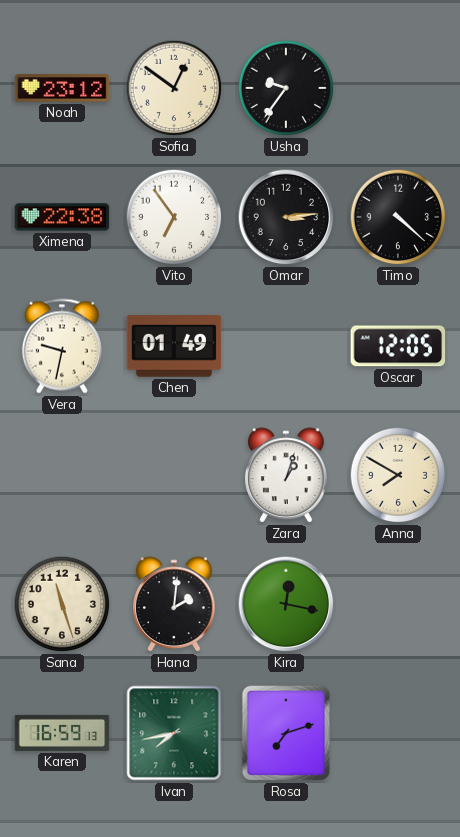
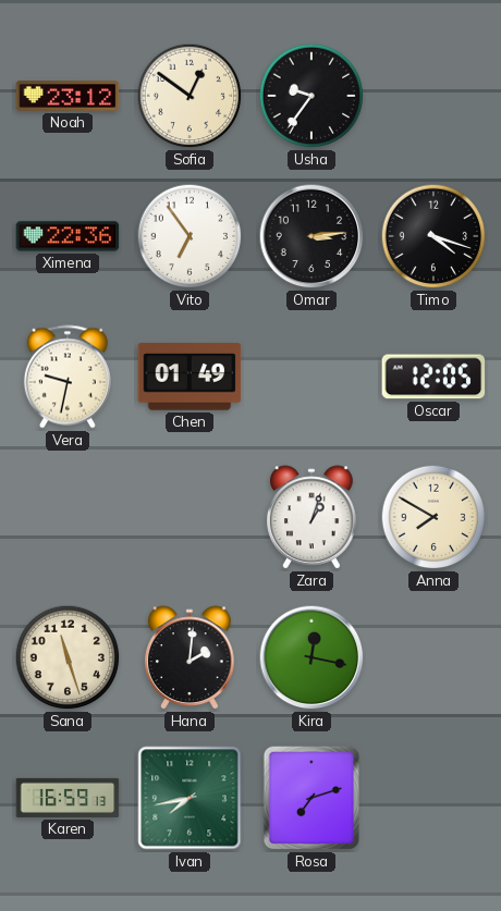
Ximena: 22:38 -> 22:36 (68, 236)
Timo: 4:22 -> 4:18 (433, 236)
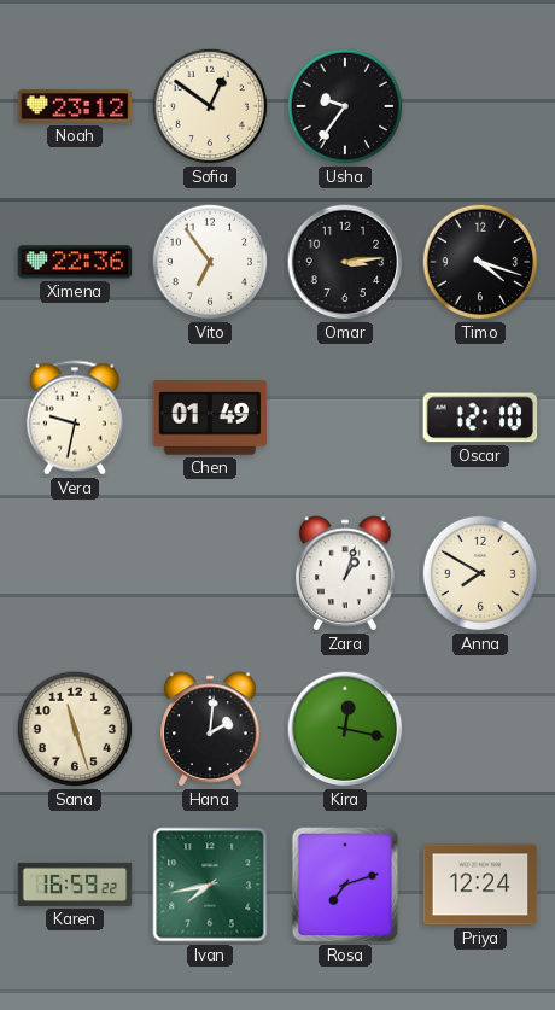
Oscar: 12:05 -> 12:10 (480, 418)
Karen: 16:59:13 -> 16:59:22 (75, 885)
Priya: none -> 12:24 (480, 885)
